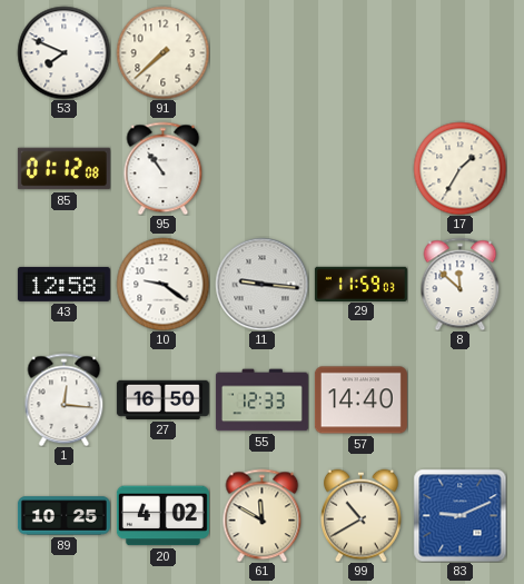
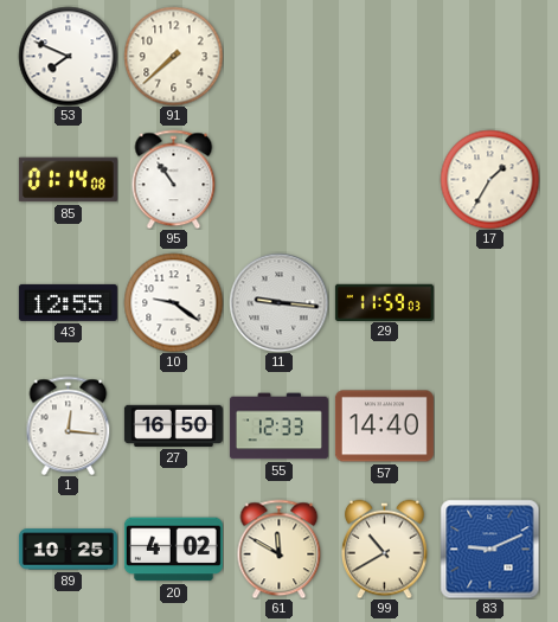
85: 01:12 -> 01:14 (68, 180)
43: 12:58 -> 12:55 (68, 302)
8: 11:52 -> none (461, 284)
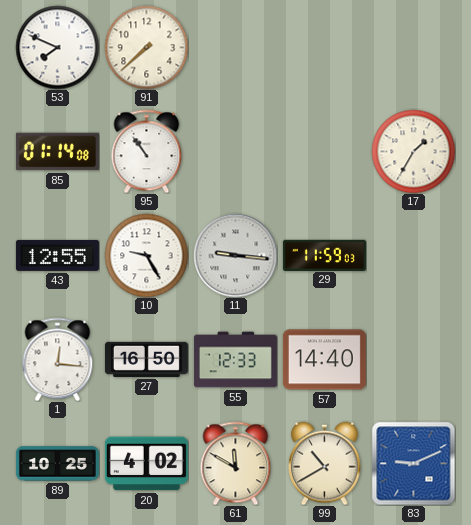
10: 9:21 -> 9:25 (146, 255)
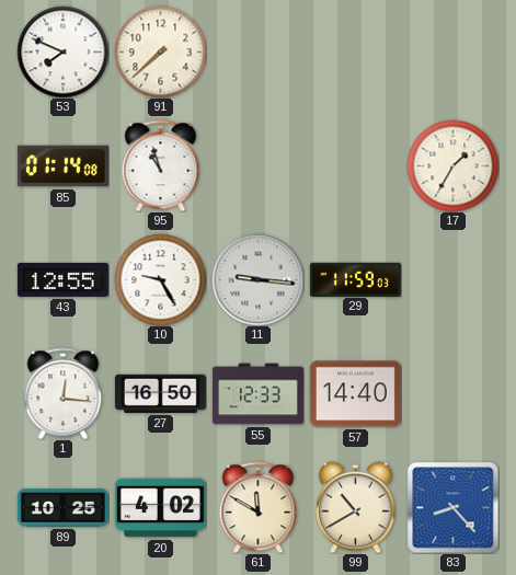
95: 10:54 -> 10:57 (161, 165)
83: 9:11 -> 8:23 (452, 507)
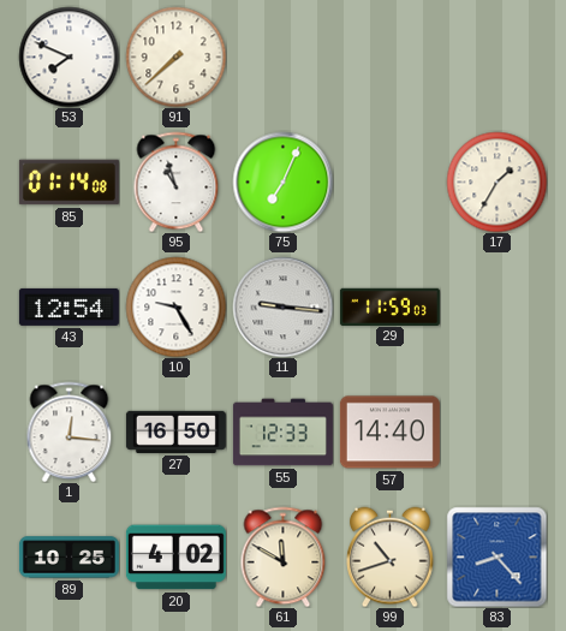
75: none -> 7:04 (282, 181)
43: 12:55 -> 12:54 (68, 306)
99: 10:40 -> 10:42 (391, 556)
